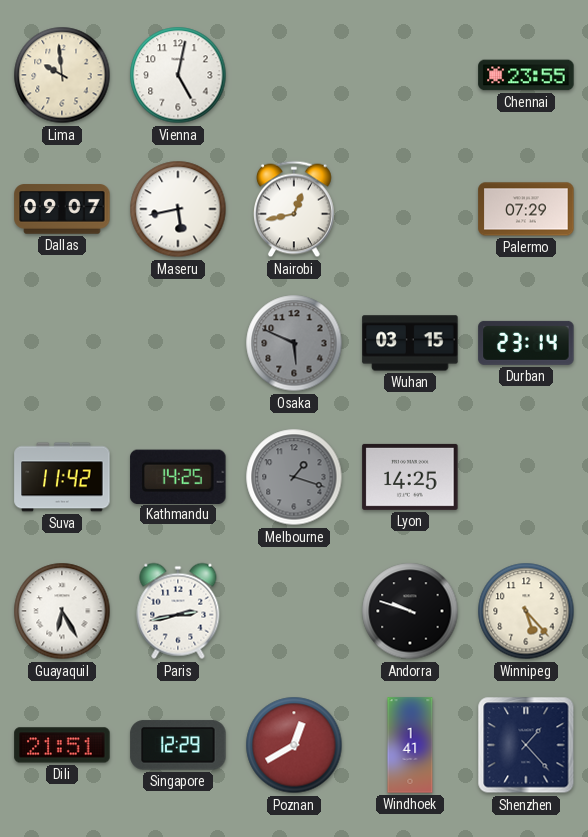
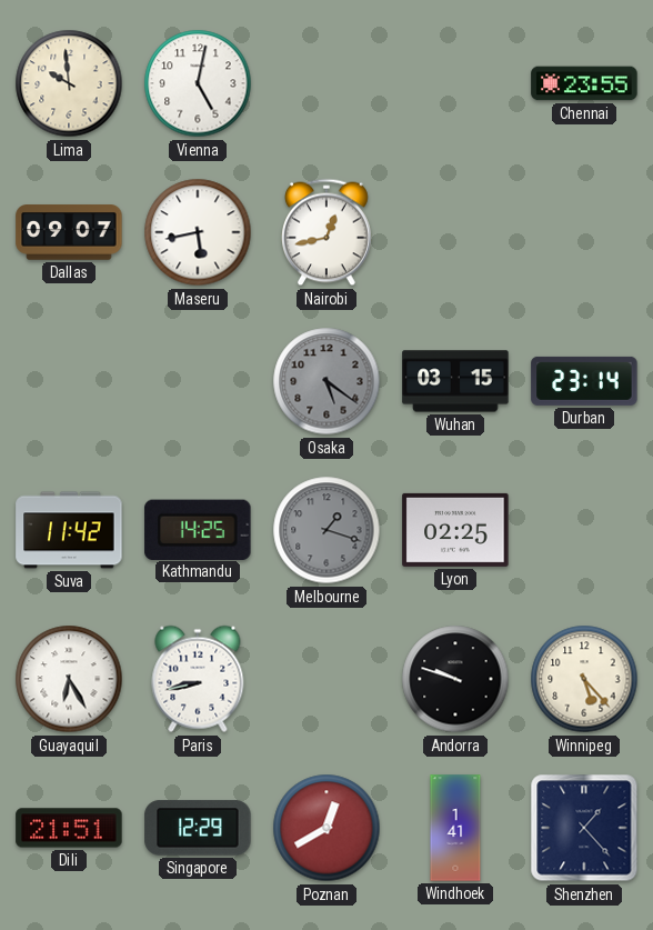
Palermo: 07:29 -> none (526, 209)
Osaka: 5:49 -> 5:21 (326, 381)
Lyon: 14:25 -> 02:25 (455, 530)
Paris: 2:43 -> 8:43 (198, 679)
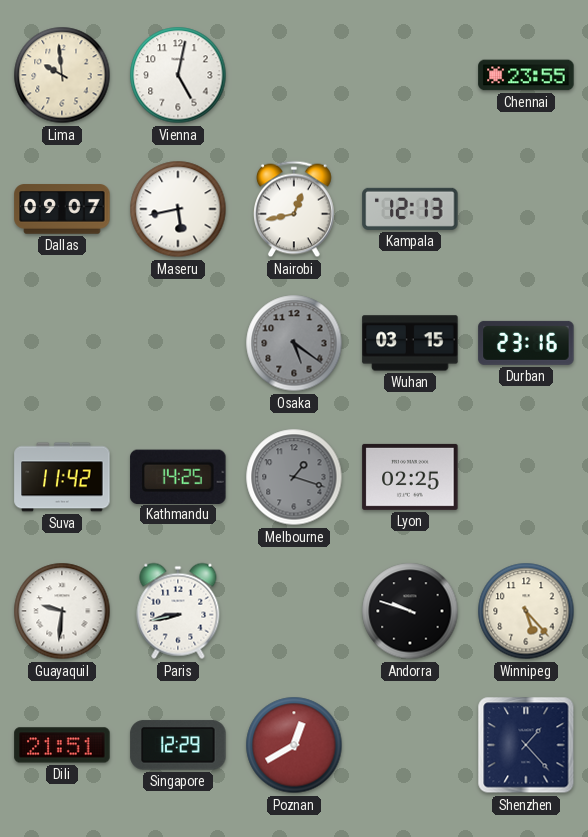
Kampala: none -> 12:13 (410, 209)
Durban: 23:14 -> 23:16 (526, 343)
Guayaquil: 6:25 -> 9:31 (62, 611)
Windhoek: 1:41 -> none (455, 828)
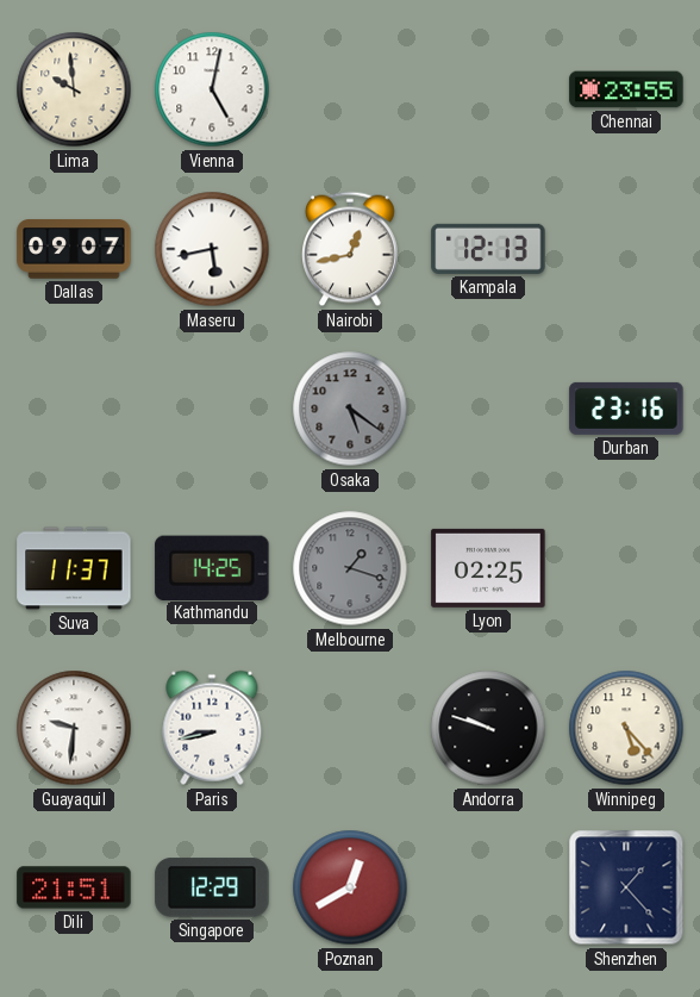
Wuhan: 03:15 -> none (410, 343)
Suva: 11:42 -> 11:37 (74, 568)
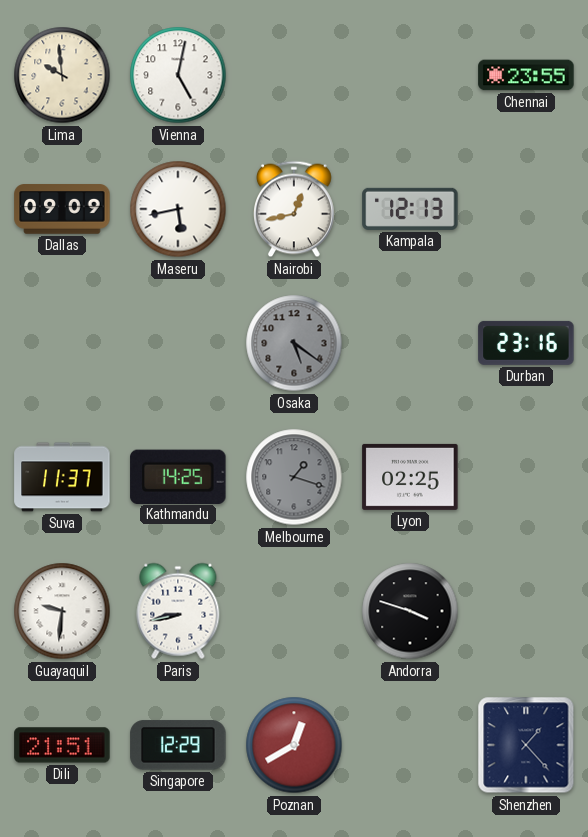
Dallas: 09:07 -> 09:09 (62, 209)
Andorra: 9:48 -> 3:48 (410, 611)
Winnipeg: 5:23 -> none (626, 728)
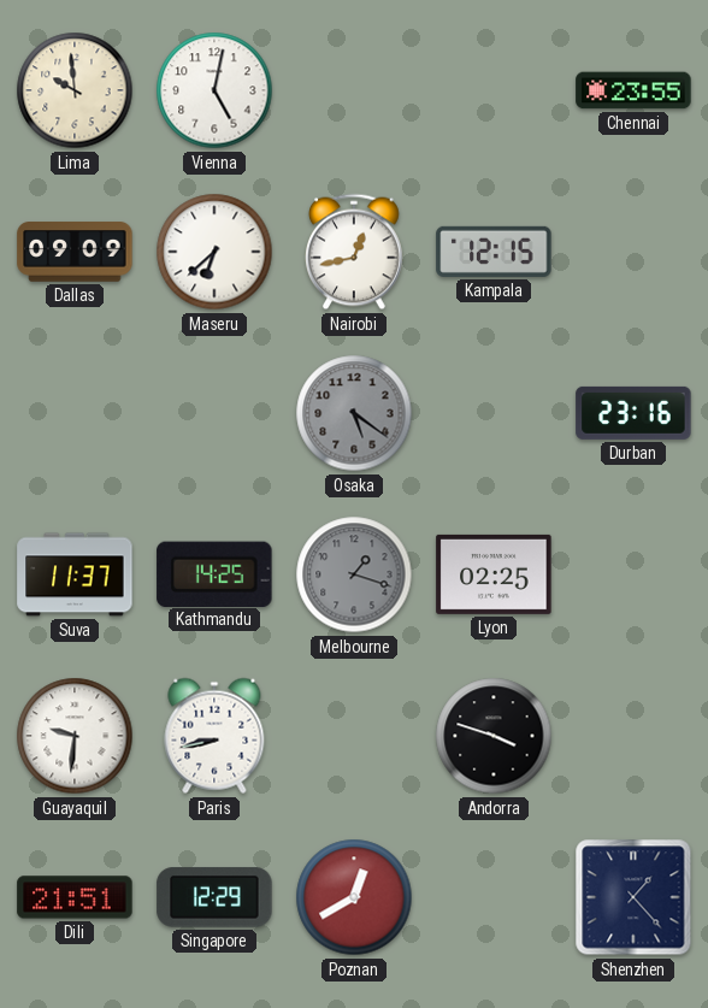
Maseru: 5:43 -> 6:38 (214, 252)
Kampala: 12:13 -> 12:15 (494, 252)
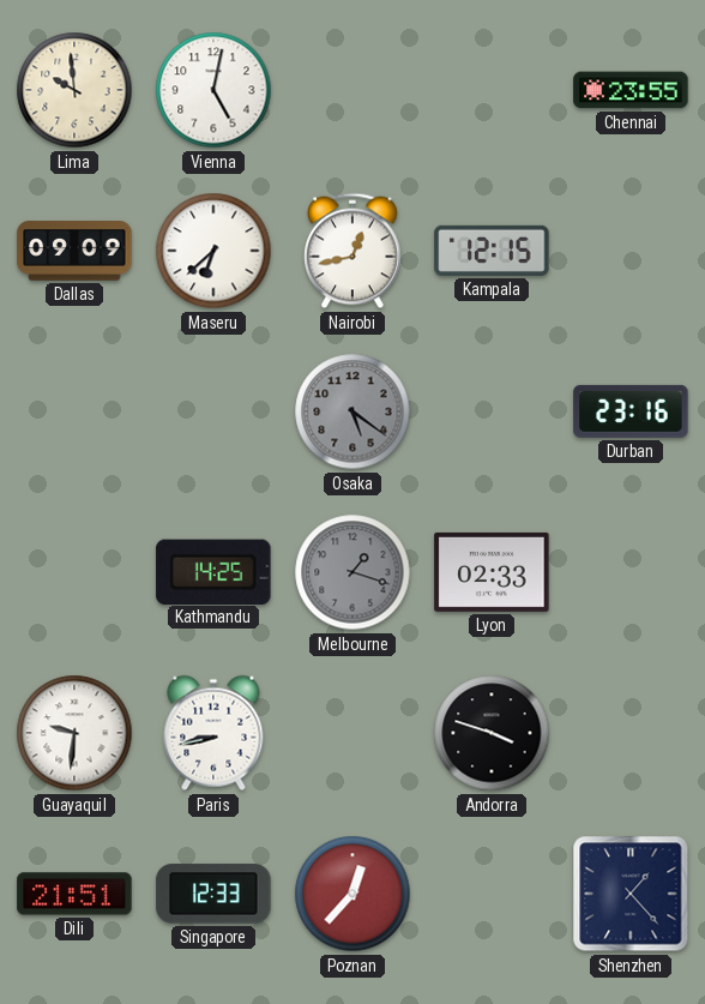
Suva: 11:37 -> none (75, 574)
Lyon: 02:25 -> 02:33 (492, 572)
Singapore: 12:29 -> 12:33 (213, 894)
Poznan: 12:40 -> 12:37 (352, 894)
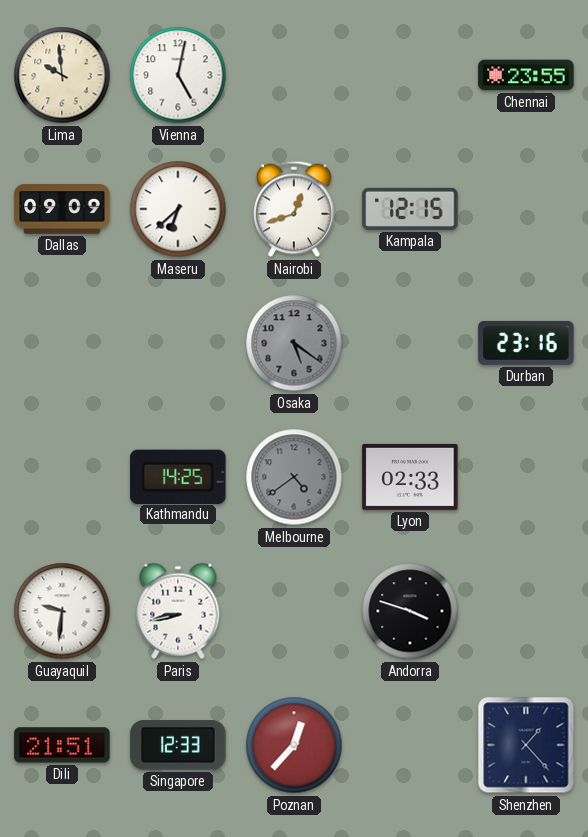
Nairobi: 12:43 -> 12:42 (295, 209)
Melbourne: 1:18 -> 4:39 (294, 477)
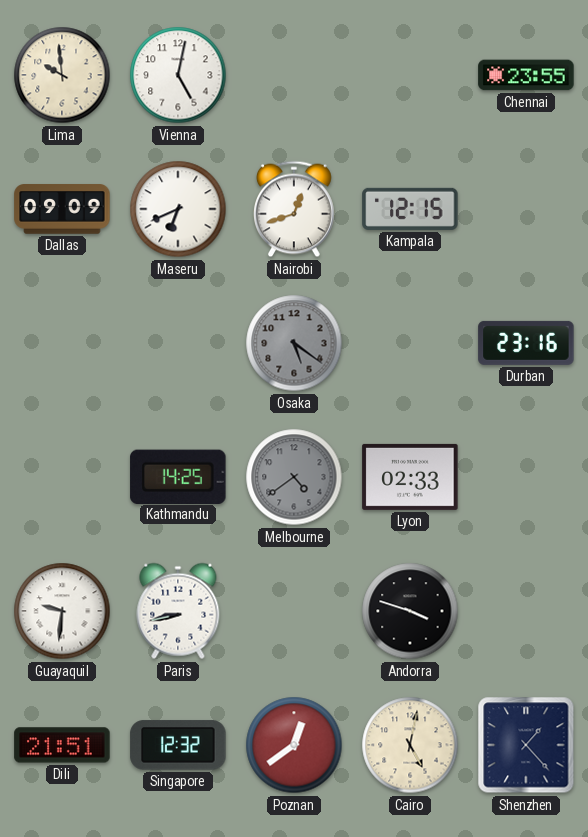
Maseru: 6:38 -> 6:41 (178, 209)
Singapore: 12:33 -> 12:32 (178, 745)
Poznan: 12:37 -> 12:39 (294, 745)
Cairo: none -> 5:02 (410, 745)
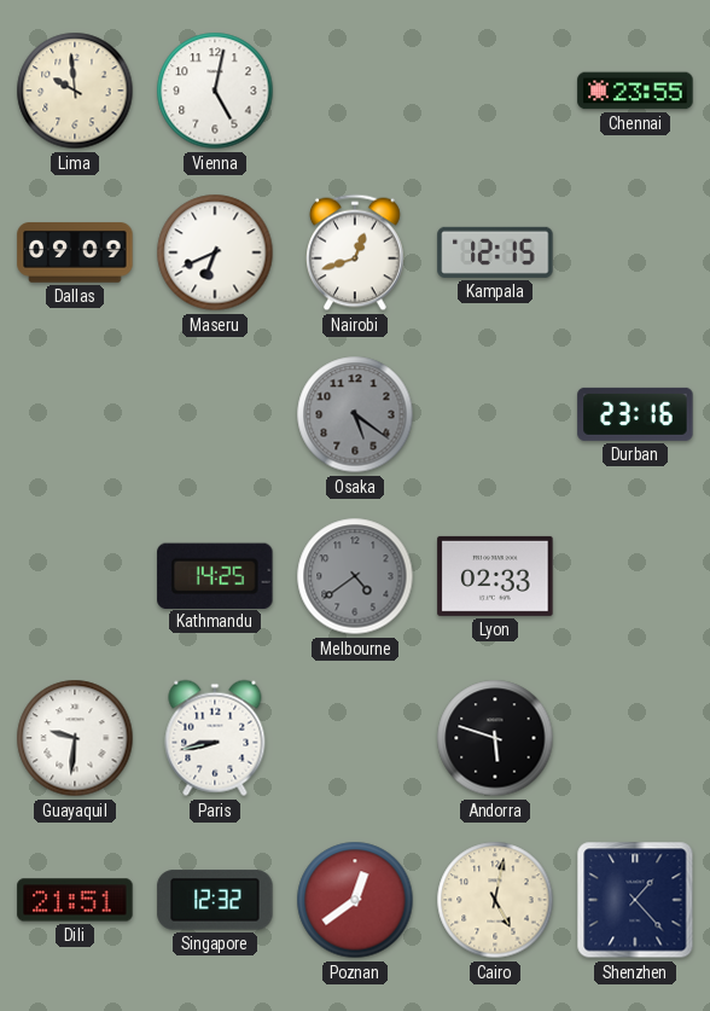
Andorra: 3:48 -> 5:48 (495, 738)
